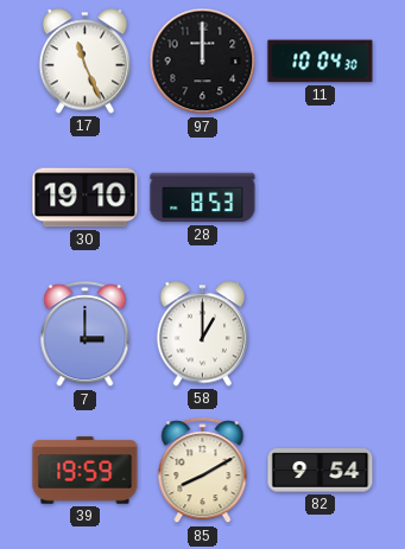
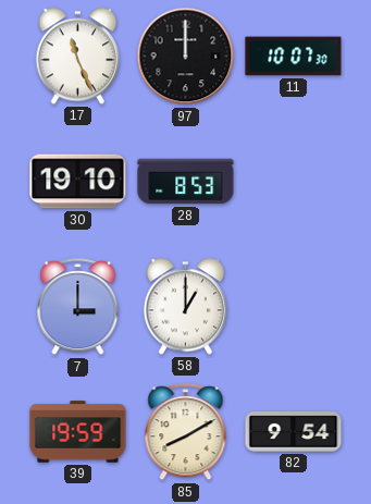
11: 10:04 -> 10:07 (294, 57)
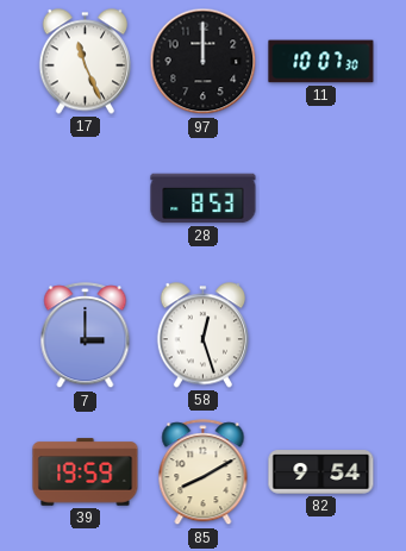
30: 19:10 -> none (78, 182)
58: 1:00 -> 12:27 (202, 336)
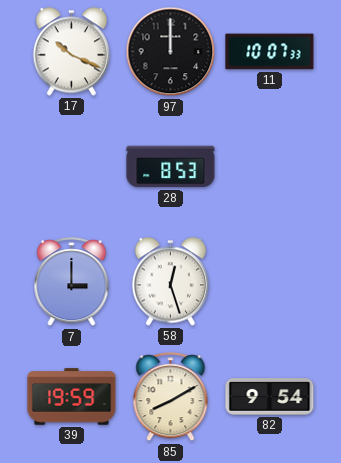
17: 11:26 -> 10:19 (71, 52)
11: 10:07:30 -> 10:07:33 (270, 52)
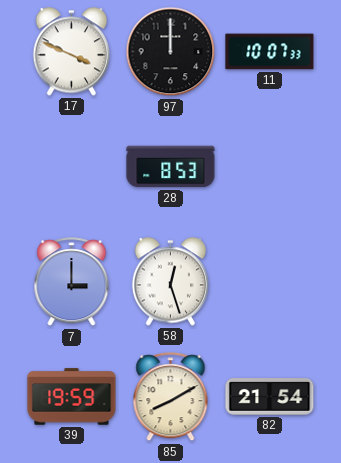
17: 10:19 -> 3:49 (71, 52)
82: 9:54 -> 21:54 (270, 397)
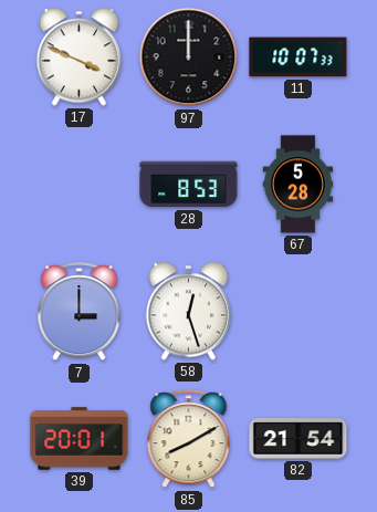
67: none -> 5:28 (299, 185)
39: 19:59 -> 20:01 (80, 439)
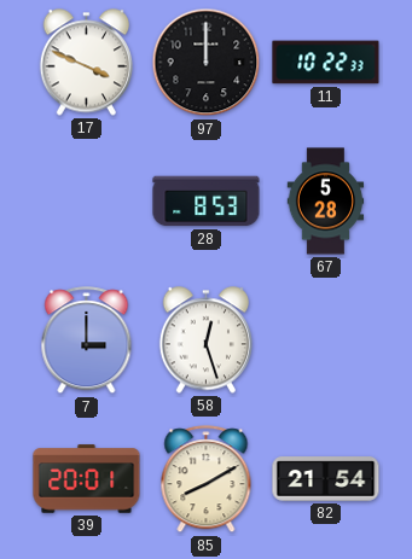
11: 10:07 -> 10:22 (326, 63)
